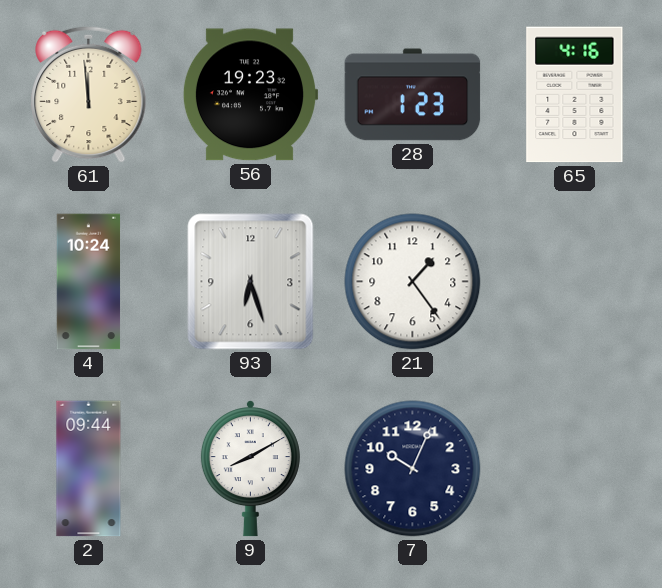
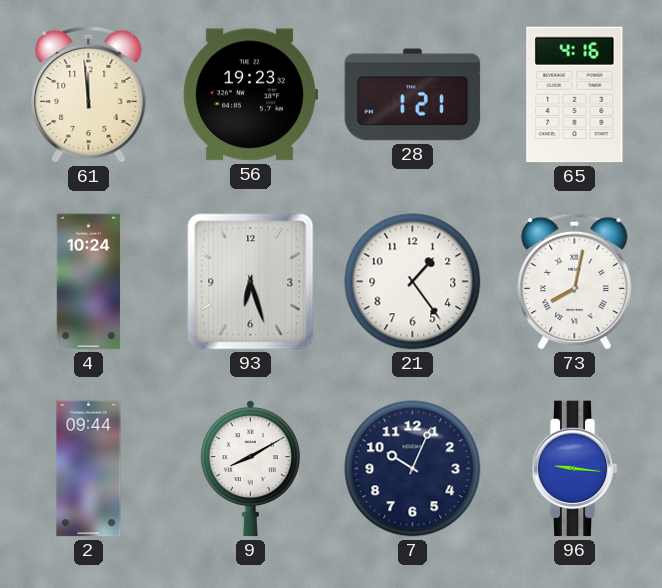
28: 1:23 -> 1:21 (413, 95)
73: none -> 8:02 (575, 281)
96: none -> 9:16 (574, 469)
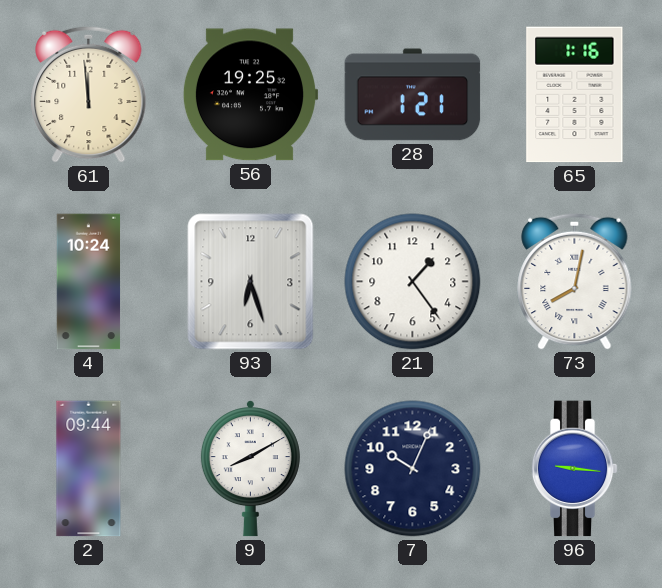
56: 19:23 -> 19:25 (250, 95)
65: 4:16 -> 1:16 (575, 95)
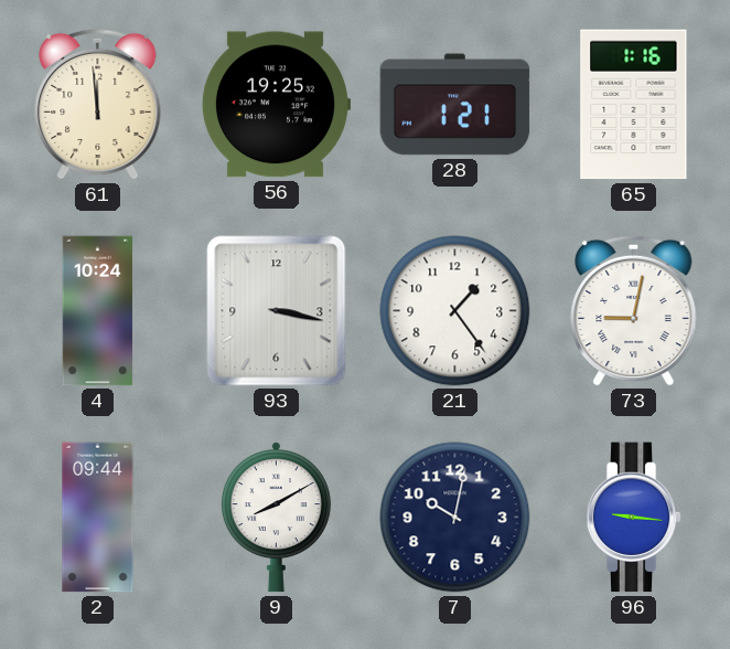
93: 6:27 -> 3:17 (277, 311)
73: 8:02 -> 9:02 (634, 310)
7: 10:04 -> 10:02 (455, 518)
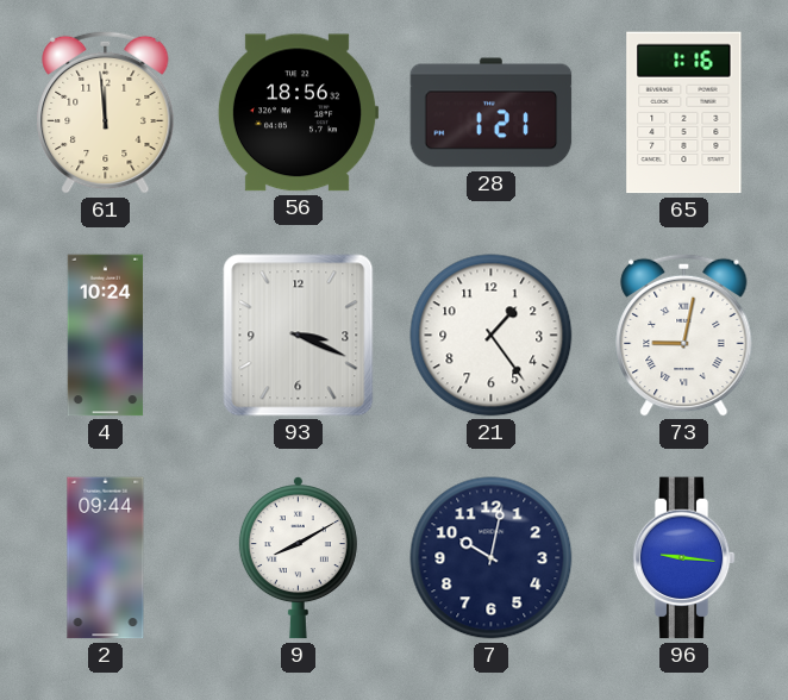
56: 19:25 -> 18:56 (298, 113)
93: 3:17 -> 3:19 (299, 336)
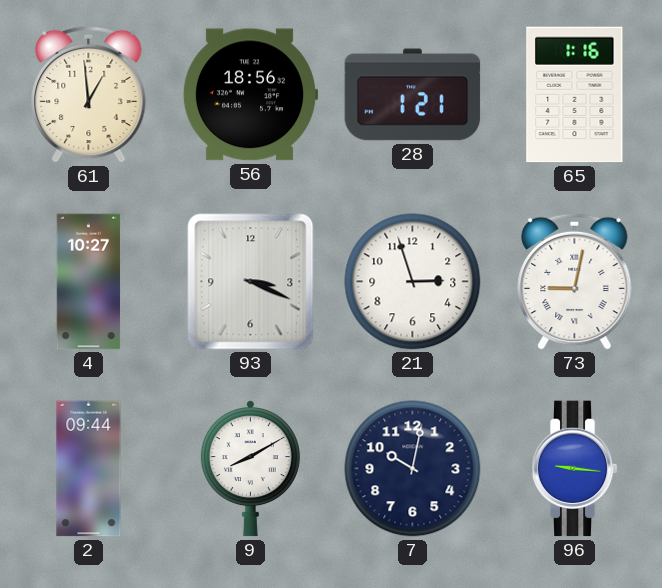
61: 11:59 -> 12:59 (89, 94)
4: 10:24 -> 10:27 (89, 282)
21: 1:24 -> 2:57 (413, 282)
